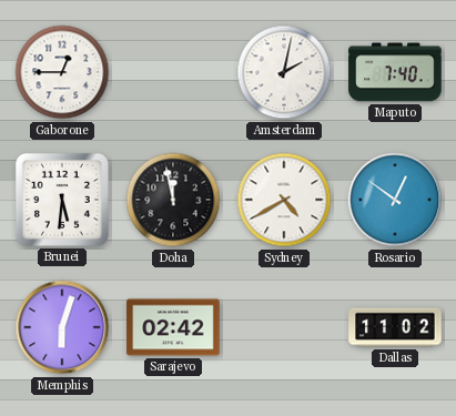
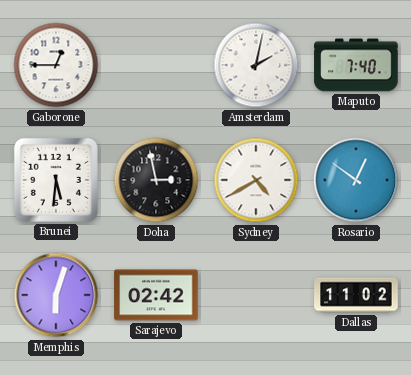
Doha: 11:58 -> 2:58 (156, 180)
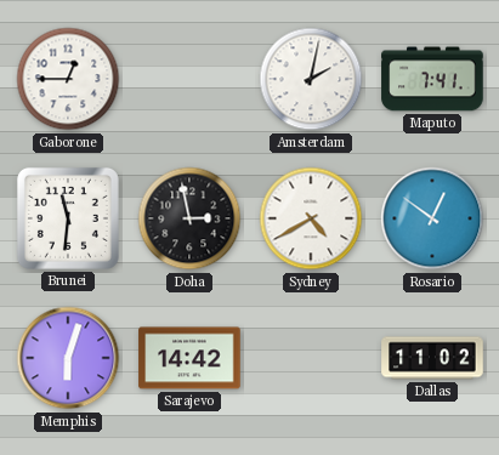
Maputo: 7:40 -> 7:41 (432, 79)
Brunei: 5:31 -> 11:31 (68, 218)
Sarajevo: 02:42 -> 14:42 (189, 358)
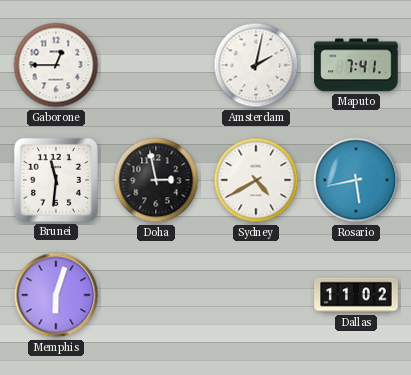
Rosario: 12:51 -> 5:43 (356, 180)
Sarajevo: 14:42 -> none (189, 358)
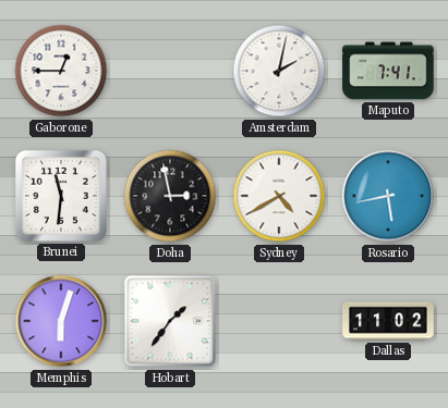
Hobart: none -> 1:36 (170, 321)
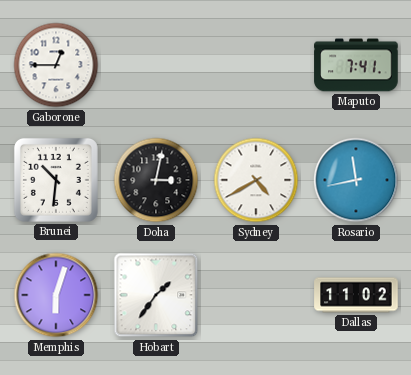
Amsterdam: 2:02 -> none (279, 71)
Brunei: 11:31 -> 10:31 (56, 180)
Doha: 2:58 -> 3:02 (156, 180)
Rosario: 5:43 -> 11:43 (356, 180)
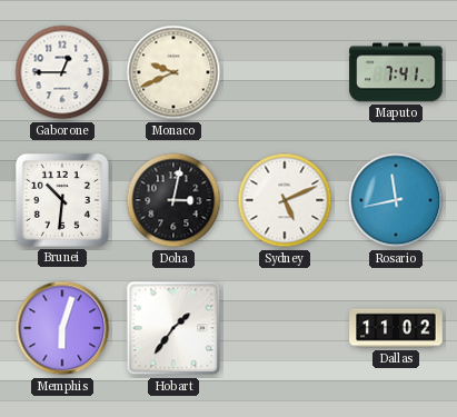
Monaco: none -> 9:41 (173, 72)
Sydney: 4:40 -> 5:11 (285, 200)
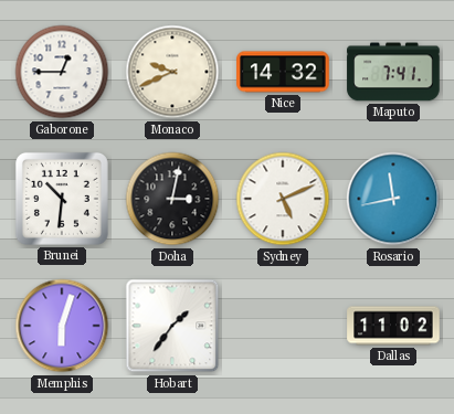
Nice: none -> 14:32 (283, 72)
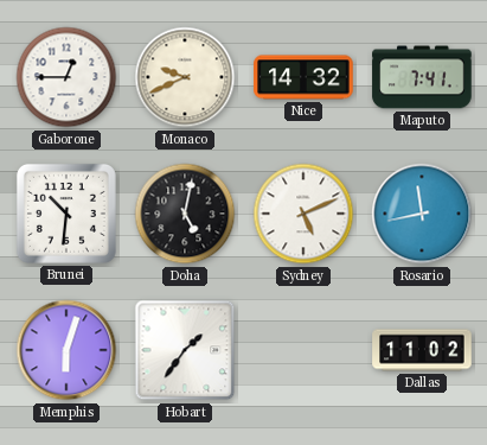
Doha: 3:02 -> 5:02 (185, 214)
